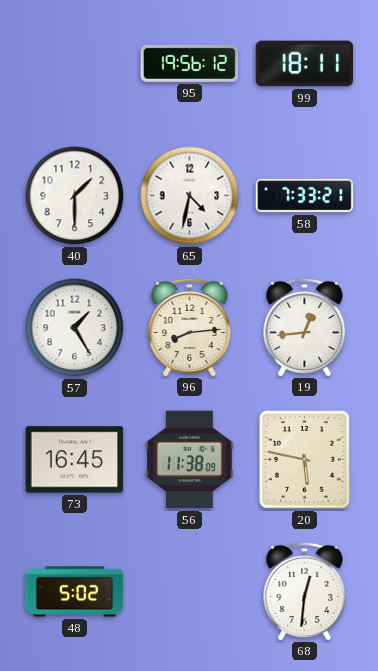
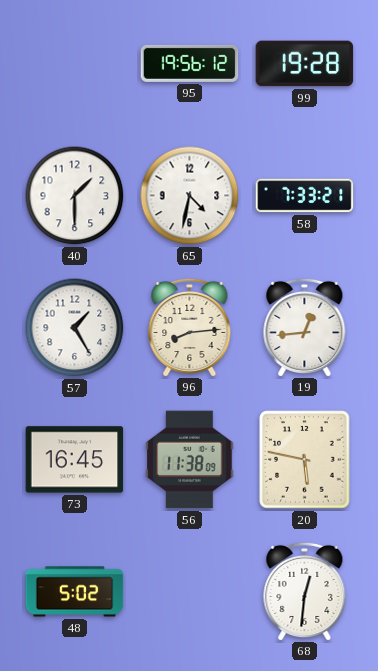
99: 18:11 -> 19:28 (305, 64)
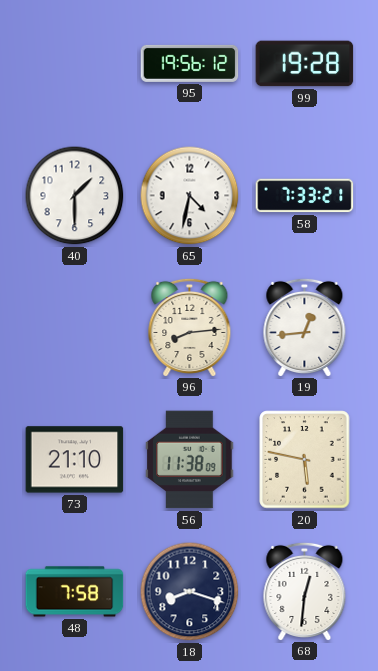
57: 1:25 -> none (75, 328)
73: 16:45 -> 21:10 (75, 460)
48: 5:02 -> 7:58 (75, 592)
18: none -> 8:18 (190, 592)
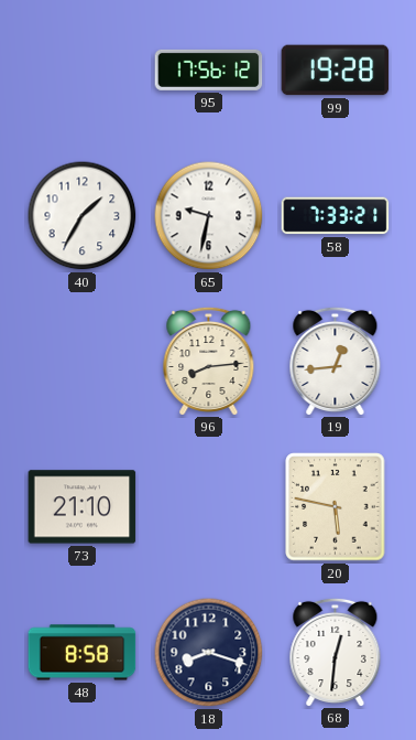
95: 19:56 -> 17:56 (209, 69)
40: 1:30 -> 1:35 (83, 216)
65: 4:32 -> 9:32 (209, 216)
56: 11:38 -> none (190, 460)
48: 7:58 -> 8:58 (83, 653)
